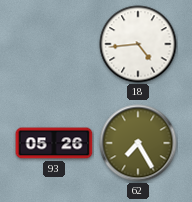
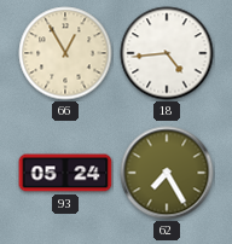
66: none -> 12:55 (65, 53)
93: 05:26 -> 05:24 (65, 173)
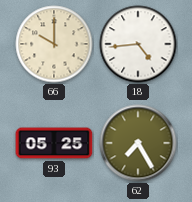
66: 12:55 -> 10:00 (54, 44)
93: 05:24 -> 05:25 (54, 143)
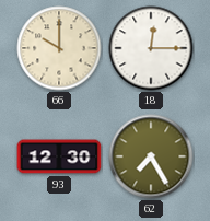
18: 4:44 -> 12:15 (151, 48)
93: 05:25 -> 12:30 (59, 156)
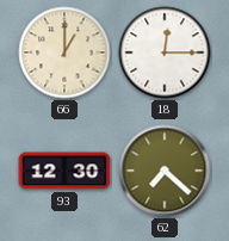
66: 10:00 -> 1:00 (64, 52)
62: 7:25 -> 7:22 (165, 171)
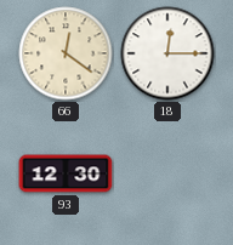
66: 1:00 -> 12:21 (66, 53)
62: 7:22 -> none (165, 171)
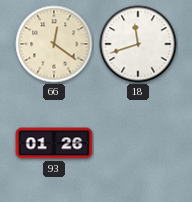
18: 12:15 -> 11:42 (138, 44)
93: 12:30 -> 01:26 (54, 143)
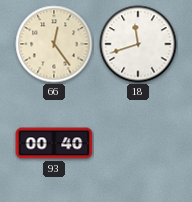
66: 12:21 -> 12:24 (54, 44)
93: 01:26 -> 00:40 (54, 143)
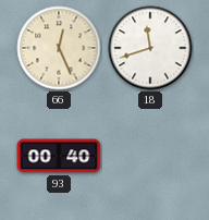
66: 12:24 -> 12:26 (59, 48)
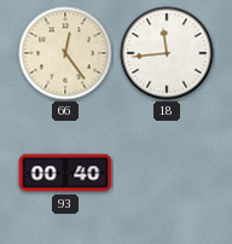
66: 12:26 -> 12:24 (65, 53)
18: 11:42 -> 11:44 (167, 53)
